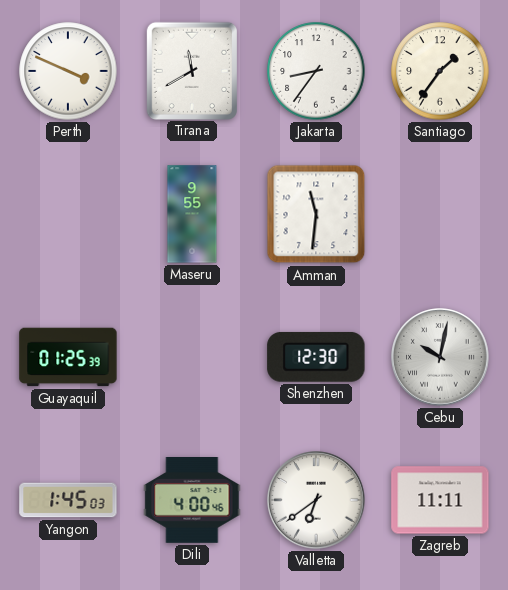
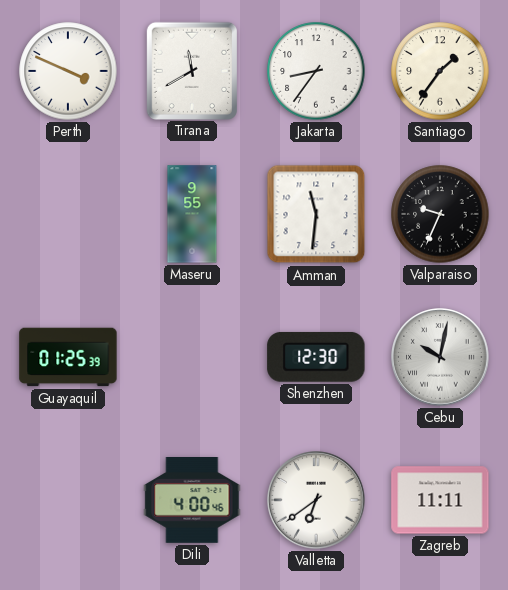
Valparaiso: none -> 9:34 (440, 214)
Yangon: 1:45 -> none (68, 500)
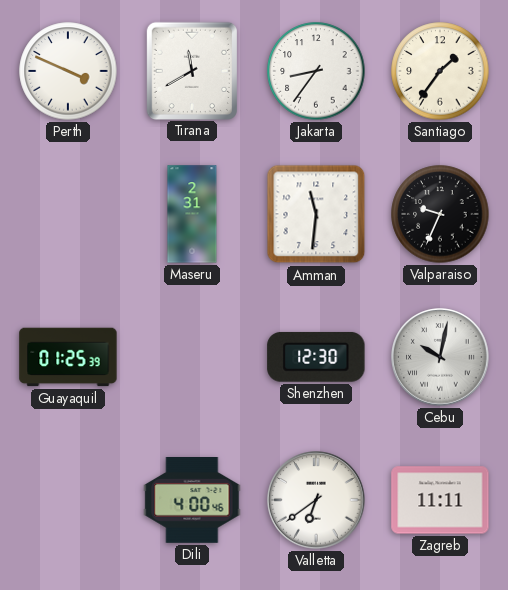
Maseru: 9:55 -> 2:31 (192, 214)
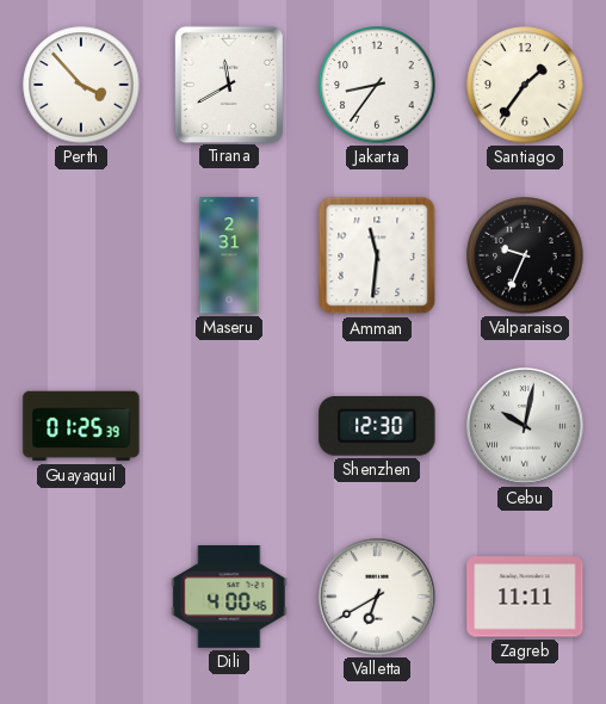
Perth: 3:49 -> 3:53 (81, 85)
Valletta: 6:39 -> 6:40 (377, 597)
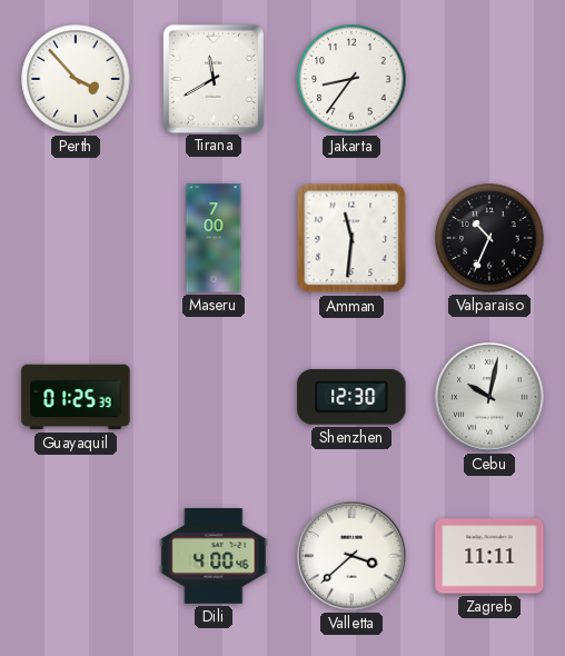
Santiago: 1:36 -> none (525, 85)
Maseru: 2:31 -> 7:00 (214, 238)
Valparaiso: 9:34 -> 10:34 (489, 238)
Valletta: 6:40 -> 3:38 (351, 556)
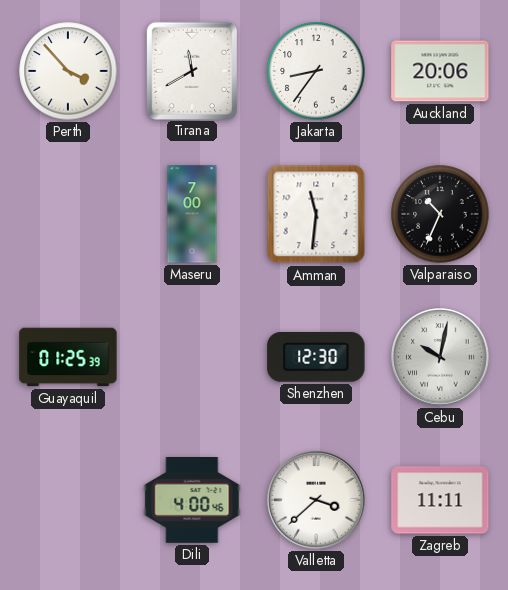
Auckland: none -> 20:06 (440, 71)
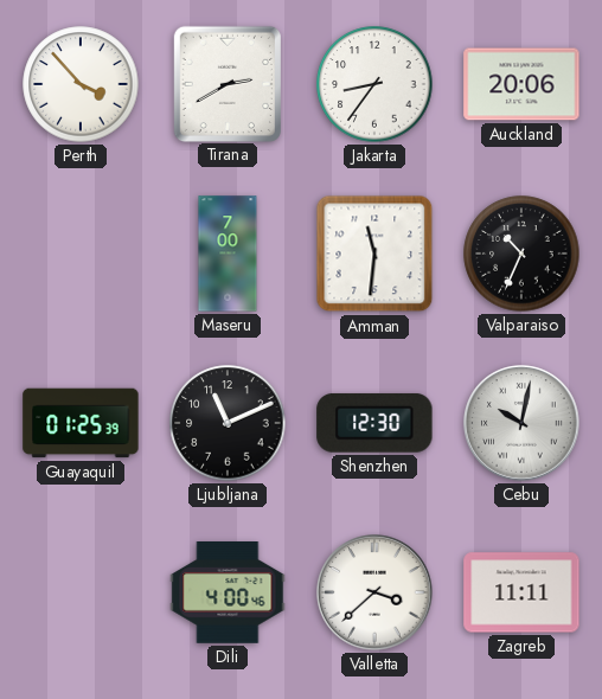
Tirana: 11:40 -> 2:40 (226, 83)
Ljubljana: none -> 11:11 (228, 423)
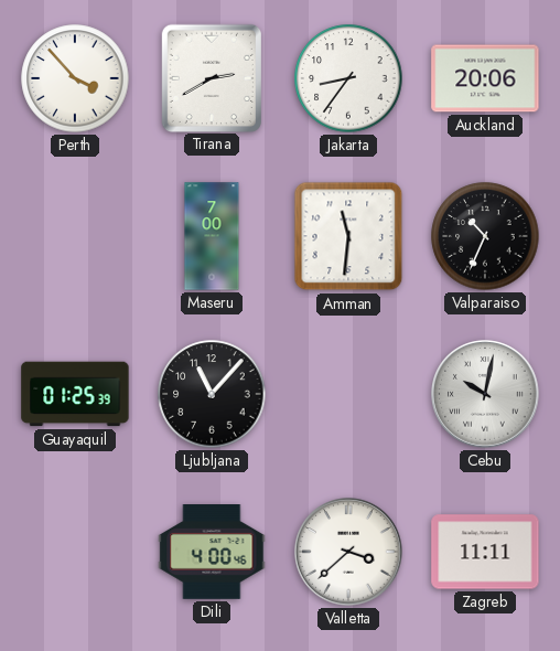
Ljubljana: 11:11 -> 11:07 (212, 394)
Shenzhen: 12:30 -> none (374, 423)
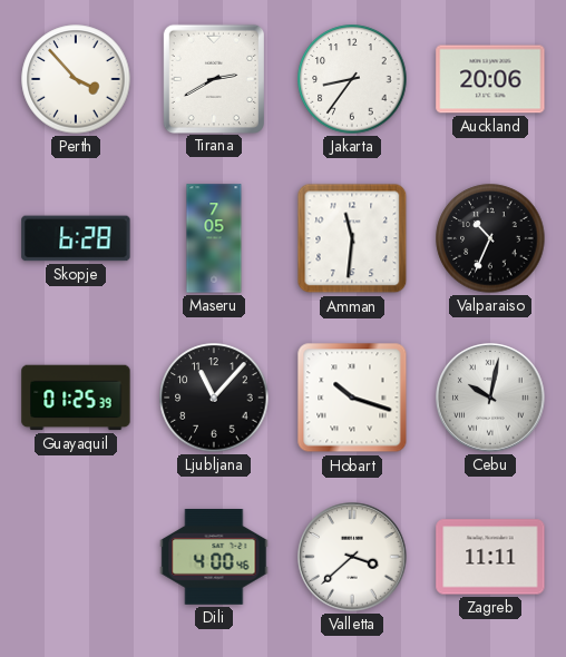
Skopje: none -> 6:28 (76, 238)
Maseru: 7:00 -> 7:05 (214, 238)
Hobart: none -> 10:18 (352, 398)
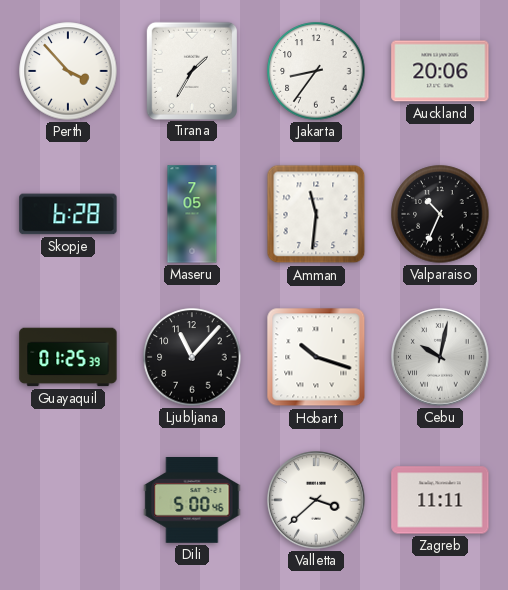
Tirana: 2:40 -> 1:35 (191, 70)
Dili: 4:00 -> 5:00 (192, 501)
